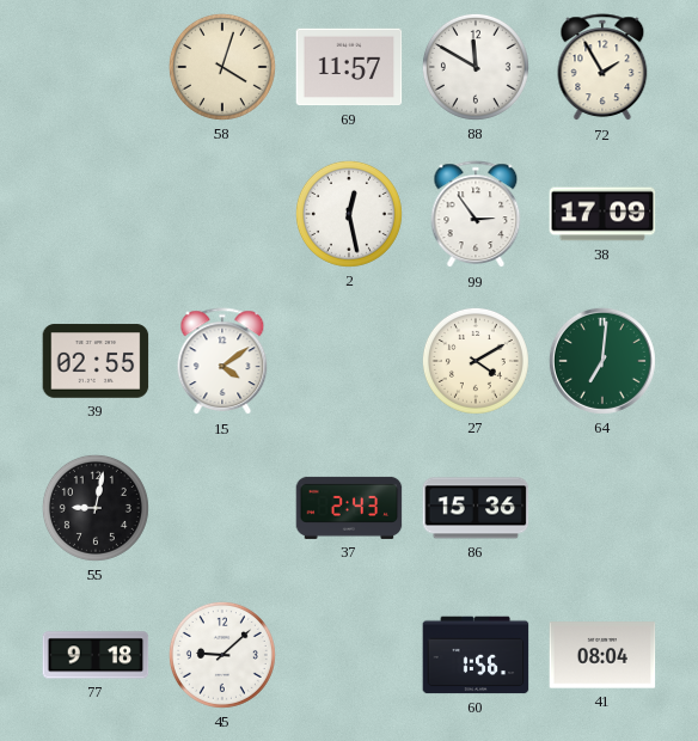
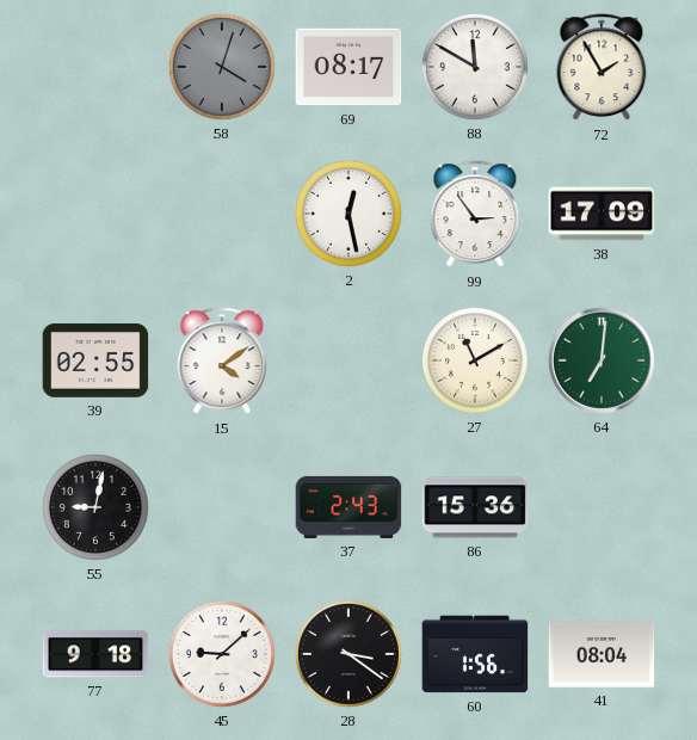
58 dial: cream -> grey (222, 67)
69: 11:57 -> 08:17 (348, 67)
27: 4:10 -> 11:10 (475, 360)
28: none -> 3:21 (348, 654)
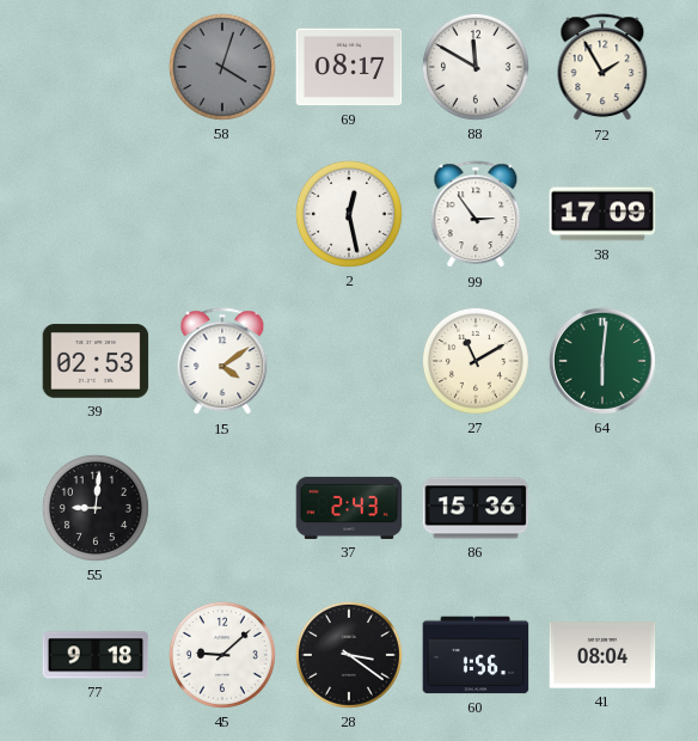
39: 02:55 -> 02:53 (96, 361)
64: 7:01 -> 6:01 (602, 361)
55: 9:02 -> 9:01 (96, 508)
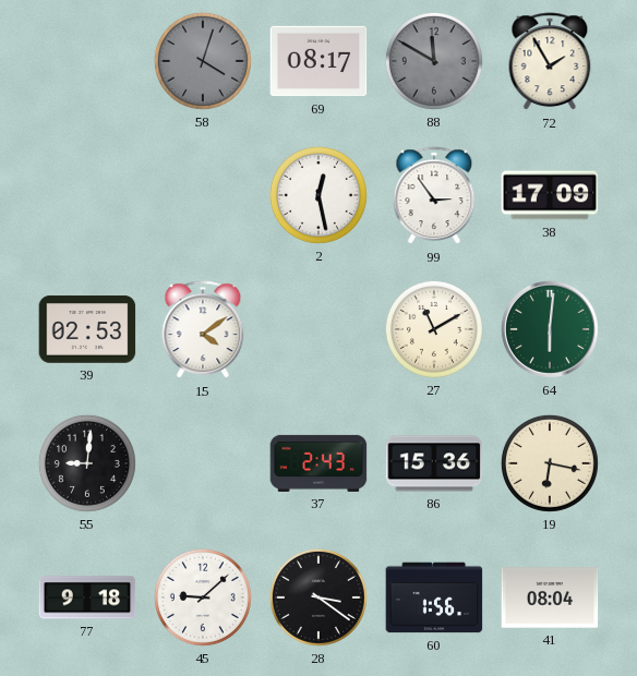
88 dial: white -> grey (434, 61)
19: none -> 6:17 (550, 463)
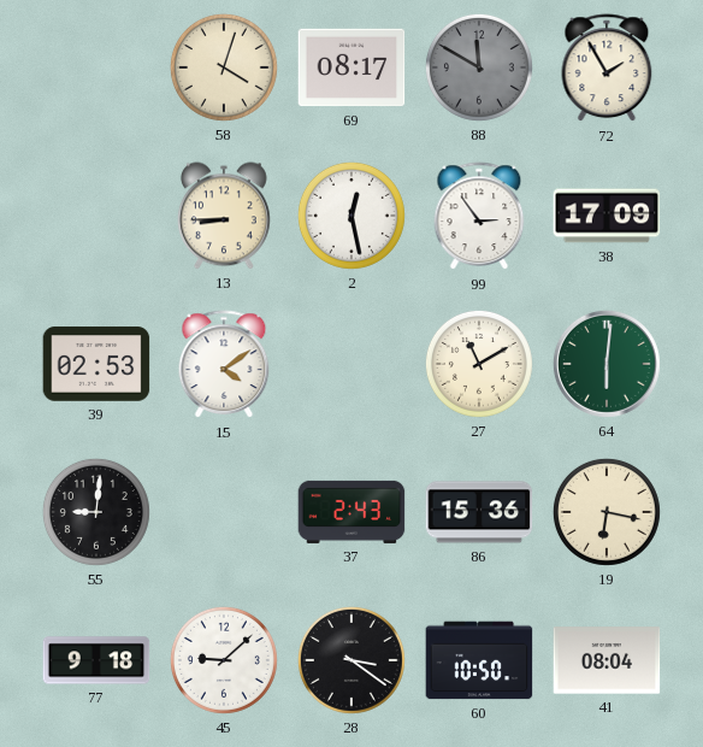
58 dial: grey -> cream (224, 67)
13: none -> 8:45 (224, 216)
60: 1:56 -> 10:50 (479, 660)
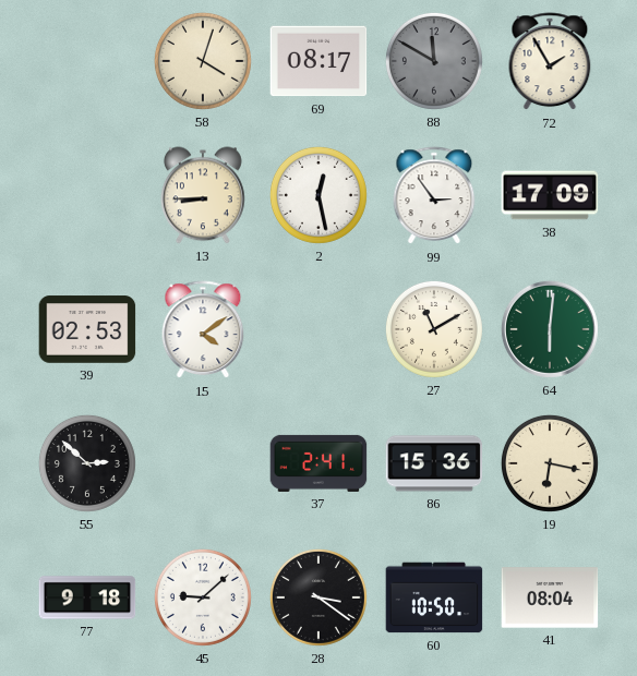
55: 9:01 -> 2:52 (87, 463)
37: 2:43 -> 2:41 (318, 463)
